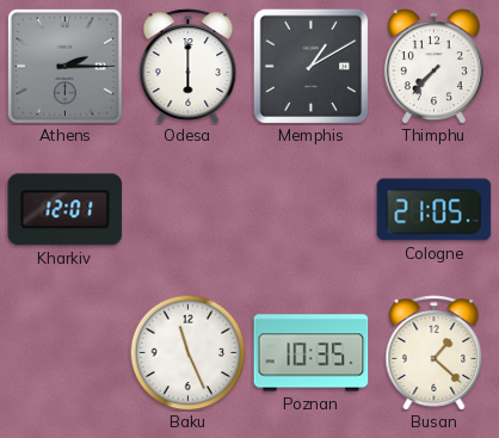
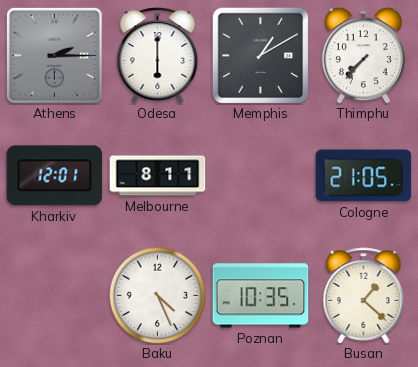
Melbourne: none -> 8:11 (158, 176)
Baku: 11:26 -> 4:26 (157, 295)
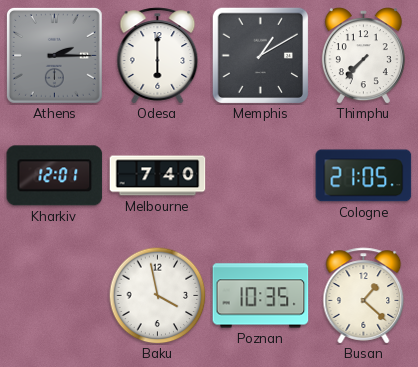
Melbourne: 8:11 -> 7:40 (158, 176)
Baku: 4:26 -> 3:58 (157, 295)
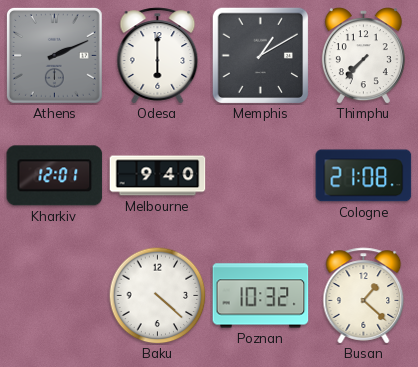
Athens: 2:15 -> 2:11 (54, 55)
Melbourne: 7:40 -> 9:40 (158, 176)
Cologne: 21:05 -> 21:08 (364, 176)
Baku: 3:58 -> 4:22 (157, 295)
Poznan: 10:35 -> 10:32 (261, 296)
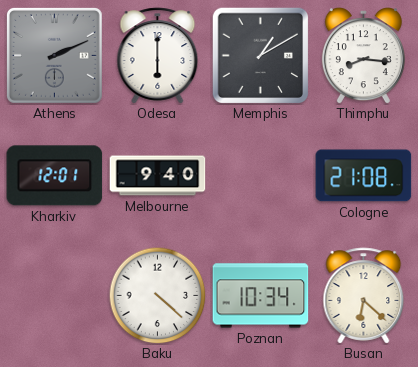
Thimphu: 7:37 -> 8:16 (363, 56)
Poznan: 10:32 -> 10:34 (261, 296)
Busan: 1:22 -> 6:22 (364, 296)
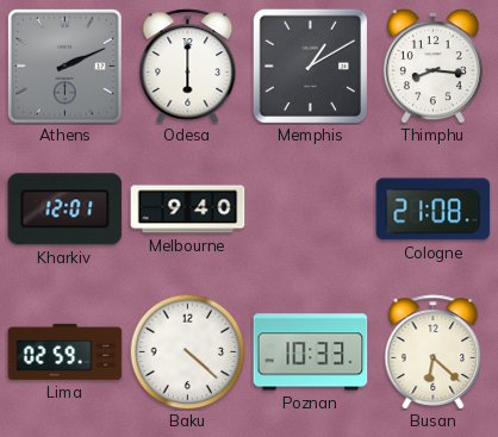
Lima: none -> 02:59 (66, 351)
Poznan: 10:34 -> 10:33 (311, 352)
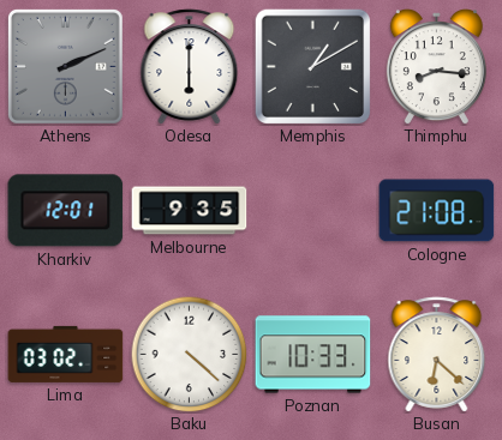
Melbourne: 9:40 -> 9:35 (190, 211)
Lima: 02:59 -> 03:02 (66, 354)
